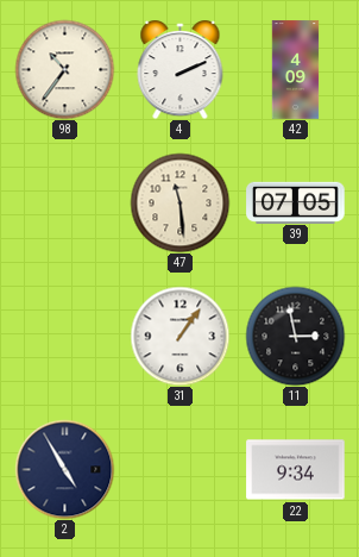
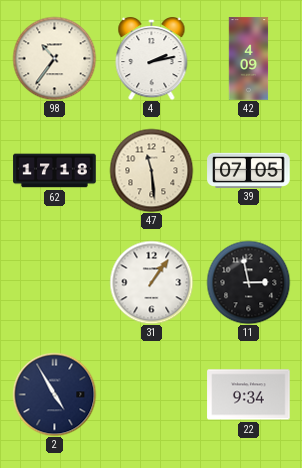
4: 2:11 -> 2:13 (152, 59)
62: none -> 17:18 (55, 171)
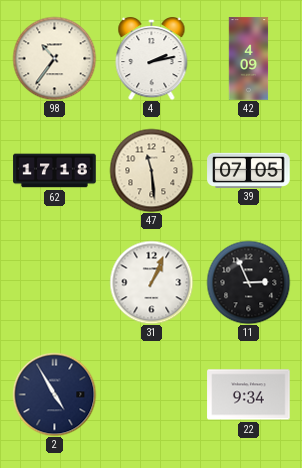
31: 1:06 -> 1:04 (151, 282)
11: 2:58 -> 2:56 (248, 282)
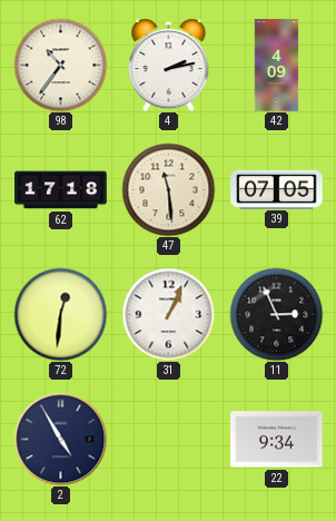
72: none -> 12:31 (60, 314)
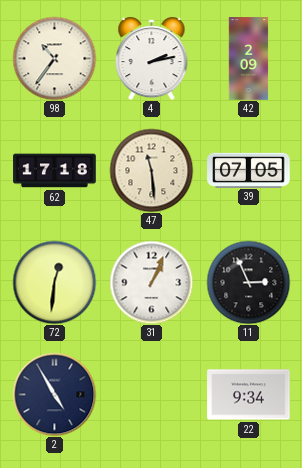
42: 4:09 -> 2:09 (249, 59)
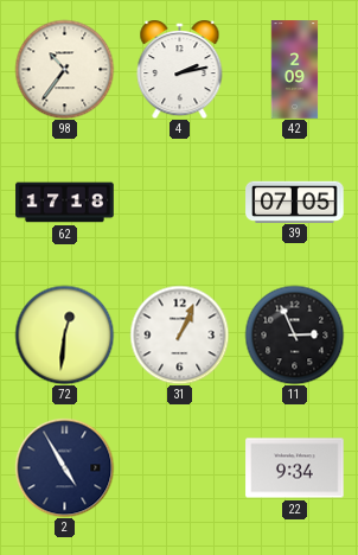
47: 11:29 -> none (151, 170)
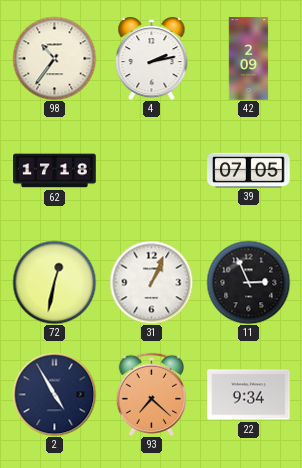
72: 12:31 -> 12:32 (54, 282)
93: none -> 7:22 (152, 394)
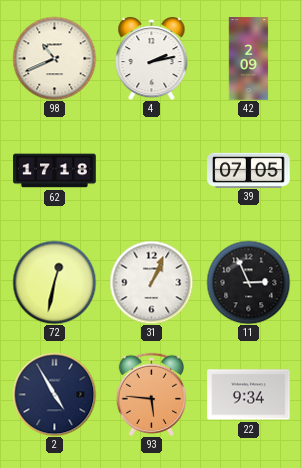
98: 10:36 -> 10:41 (54, 58)
93: 7:22 -> 5:46 (152, 394)
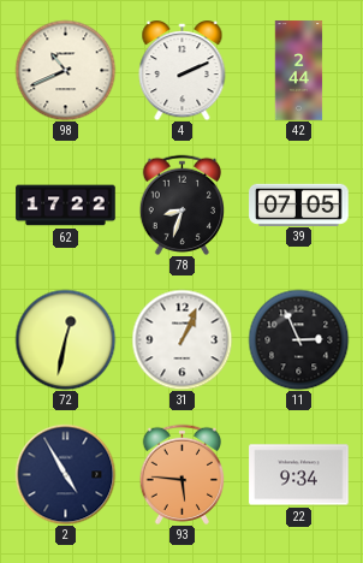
4: 2:13 -> 2:11 (183, 71)
42: 2:09 -> 2:44 (299, 71)
62: 17:18 -> 17:22 (66, 206)
78: none -> 8:33 (183, 205)
